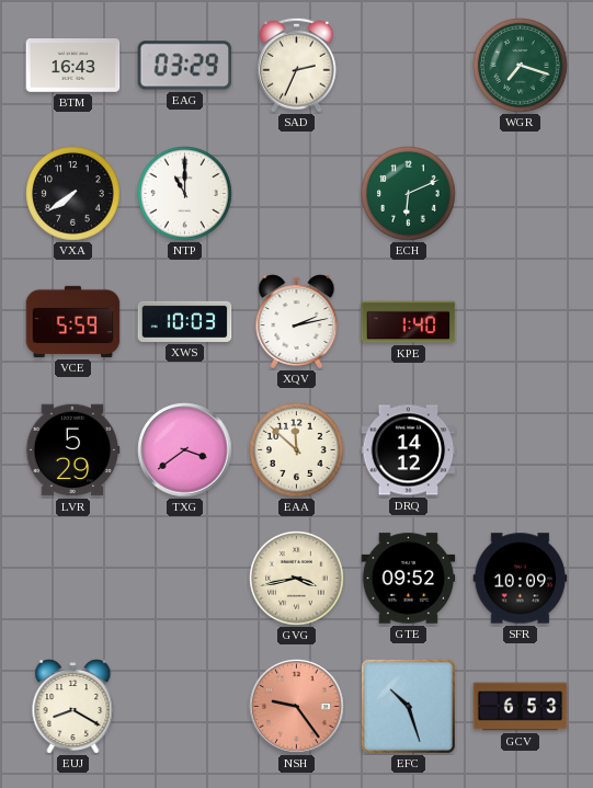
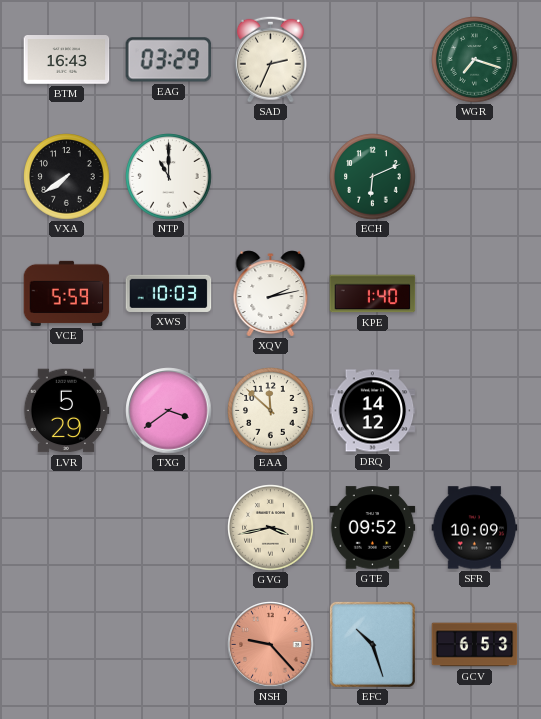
EUJ: 8:20 -> none (73, 707)
NSH: 9:24 -> 9:23 (271, 645)
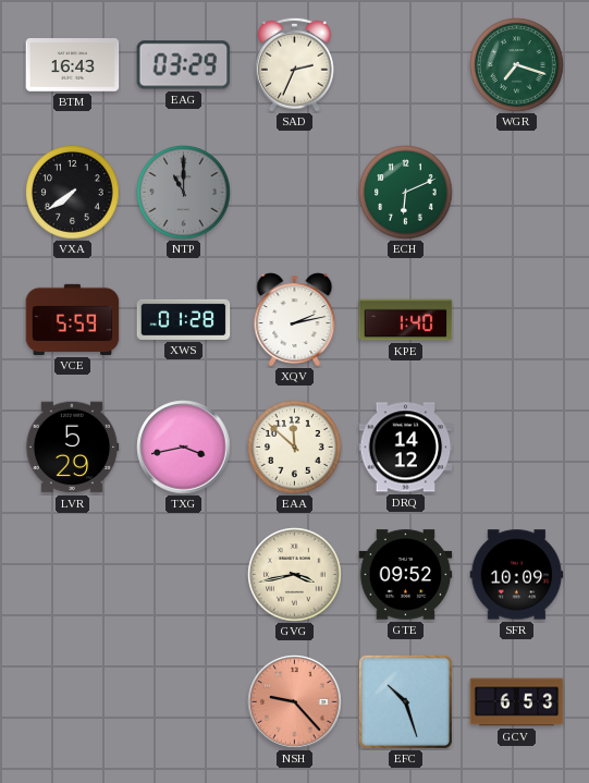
NTP dial: white -> grey (184, 193)
XWS: 10:03 -> 01:28 (184, 319)
TXG: 3:39 -> 3:43 (184, 448)
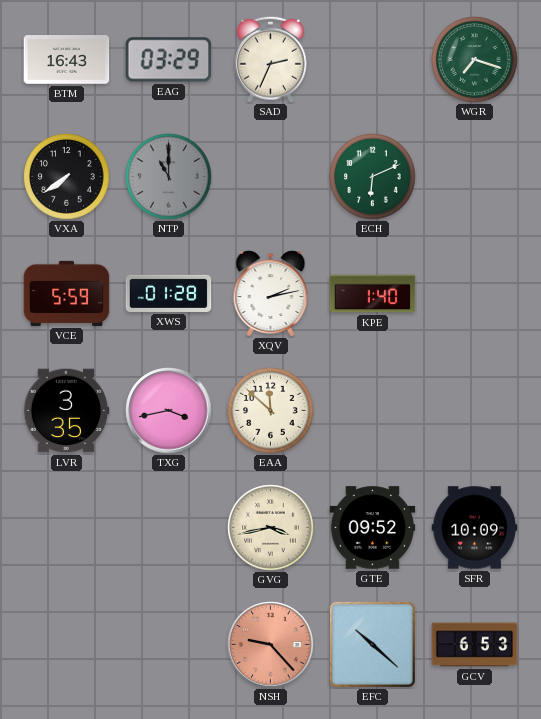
LVR: 5:29 -> 3:35 (66, 411)
DRQ: 14:12 -> none (406, 448)
EFC: 10:27 -> 10:22 (372, 644)
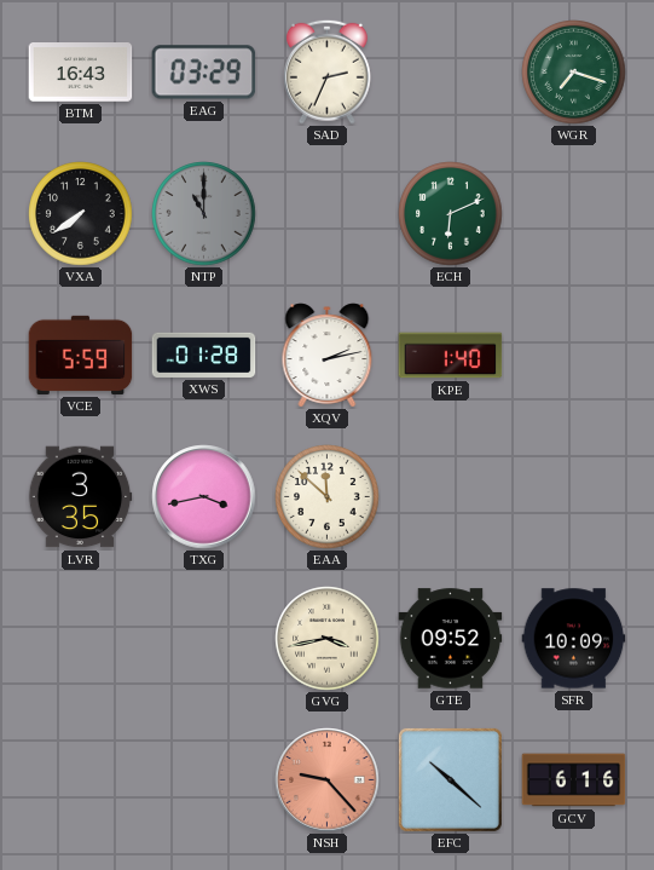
GCV: 6:53 -> 6:16 (574, 780)
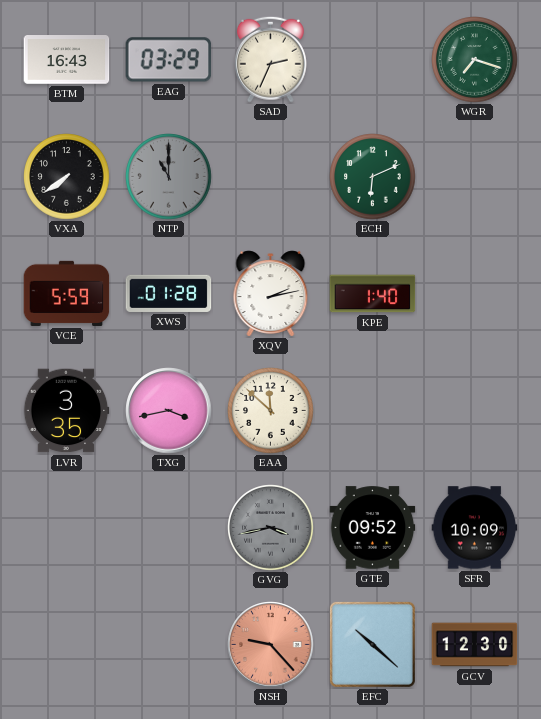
GVG dial: cream -> grey (271, 528)
GCV: 6:16 -> 12:30 (475, 645)
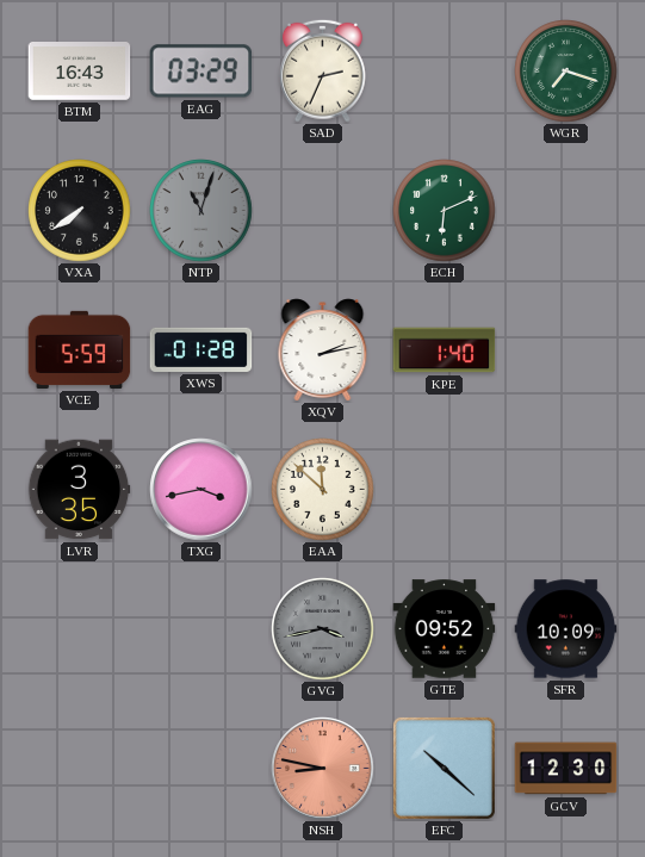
NTP: 11:00 -> 11:03 (201, 211)
NSH: 9:23 -> 8:47 (323, 769)
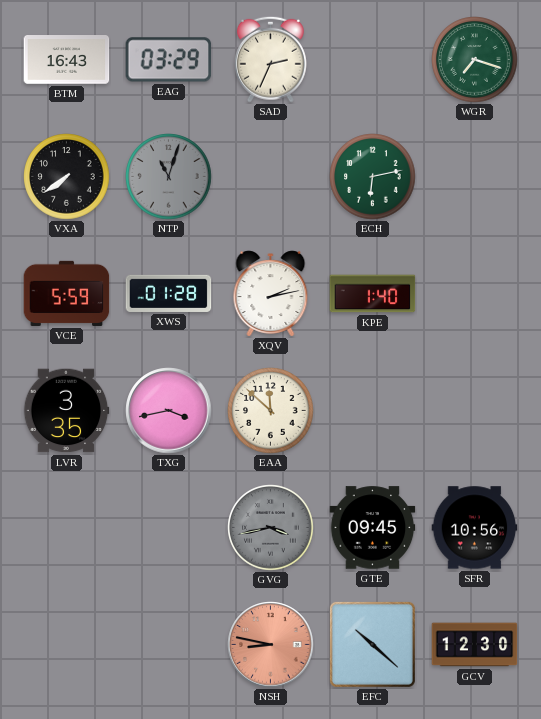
ECH: 6:11 -> 6:13 (373, 177)
GTE: 09:52 -> 09:45 (373, 528)
SFR: 10:09 -> 10:56 (475, 528)
